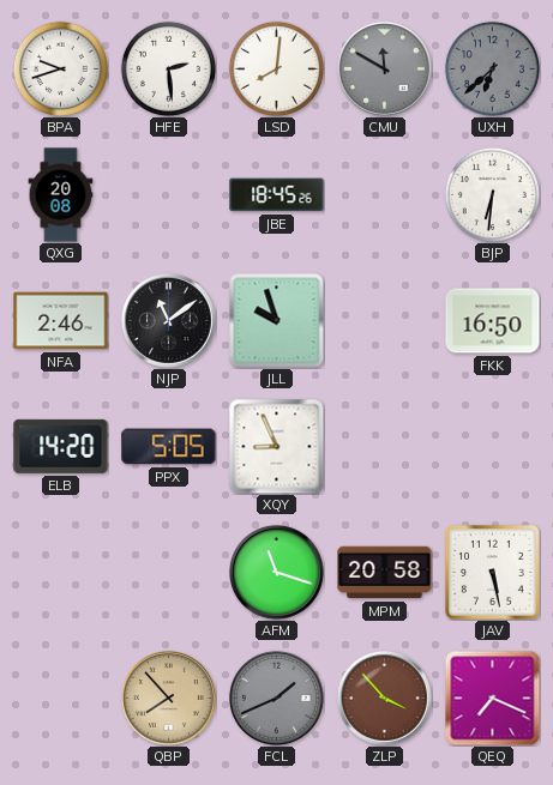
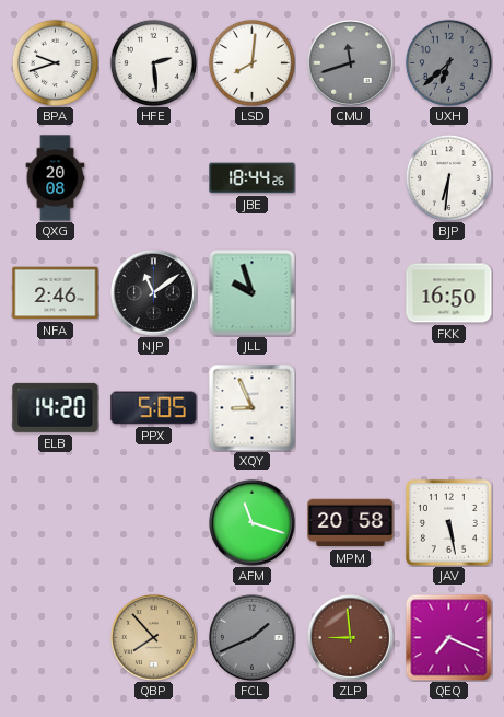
CMU: 11:50 -> 11:42 (351, 63)
JBE: 18:45 -> 18:44 (253, 178)
ZLP: 3:53 -> 8:59 (351, 638)
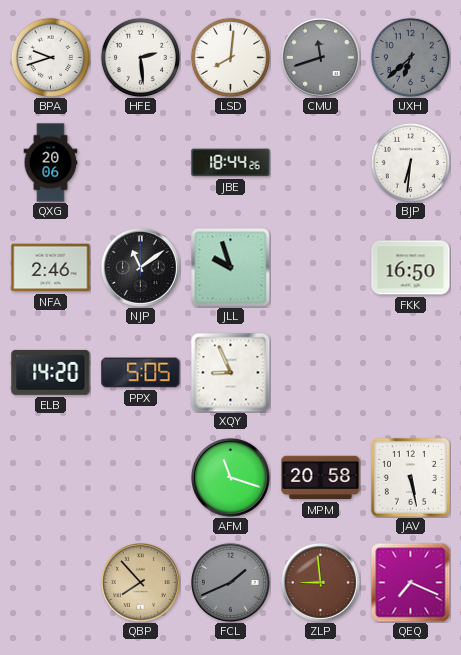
QXG: 20:08 -> 20:06 (51, 163)
